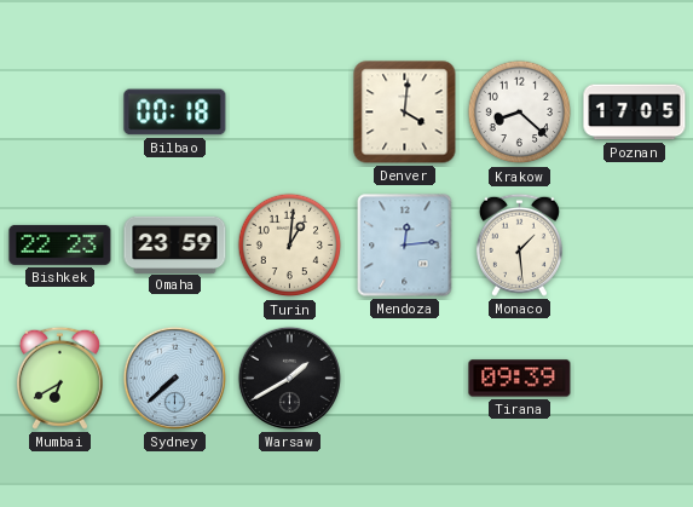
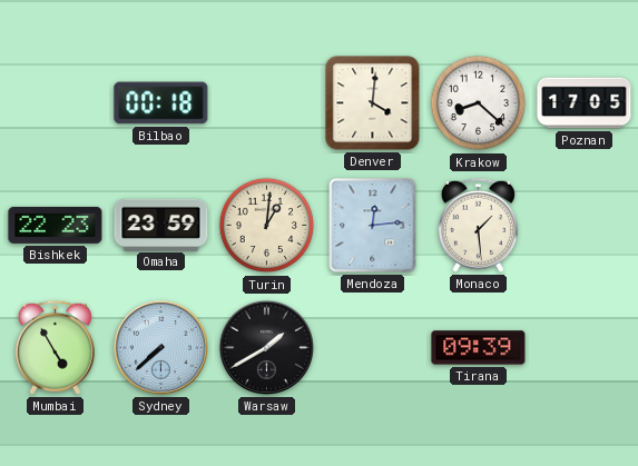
Mumbai: 6:40 -> 4:55 (55, 347)
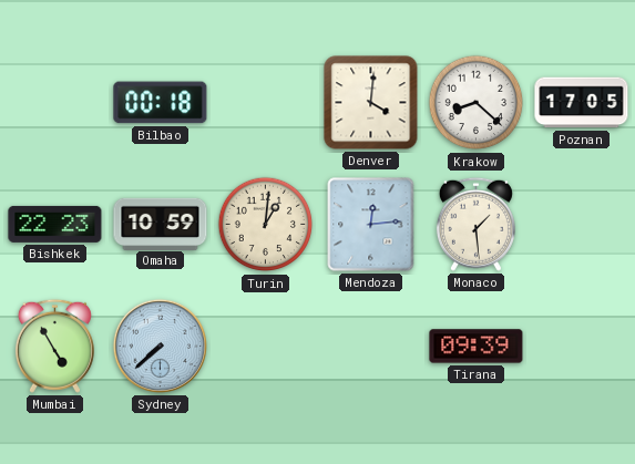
Omaha: 23:59 -> 10:59 (161, 224)
Warsaw: 1:40 -> none (266, 347)
